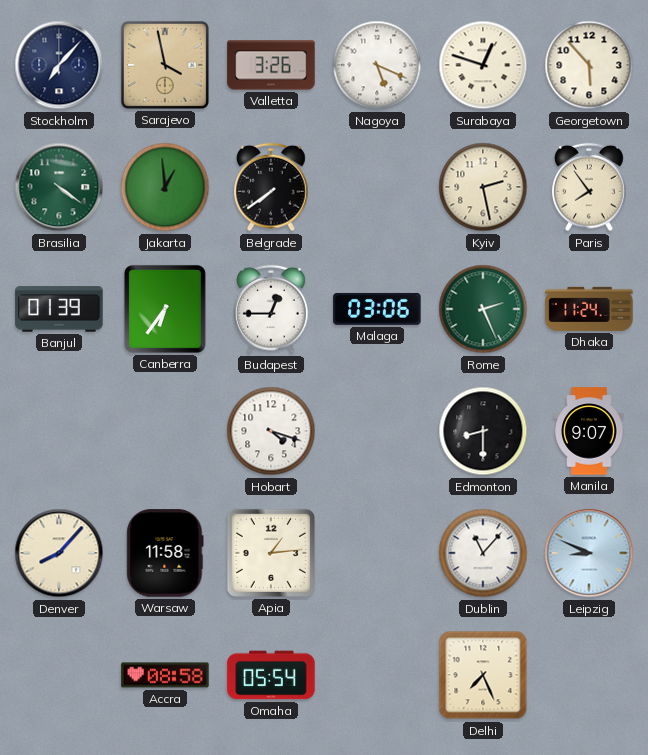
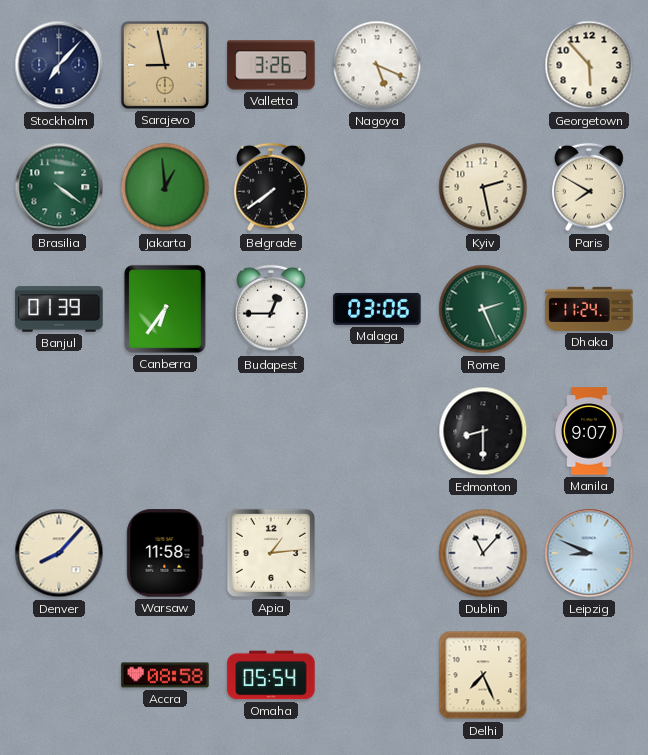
Sarajevo: 3:58 -> 8:58 (165, 65)
Surabaya: 12:48 -> none (483, 65)
Paris: 7:54 -> 7:50 (589, 187)
Hobart: 4:18 -> none (271, 431)
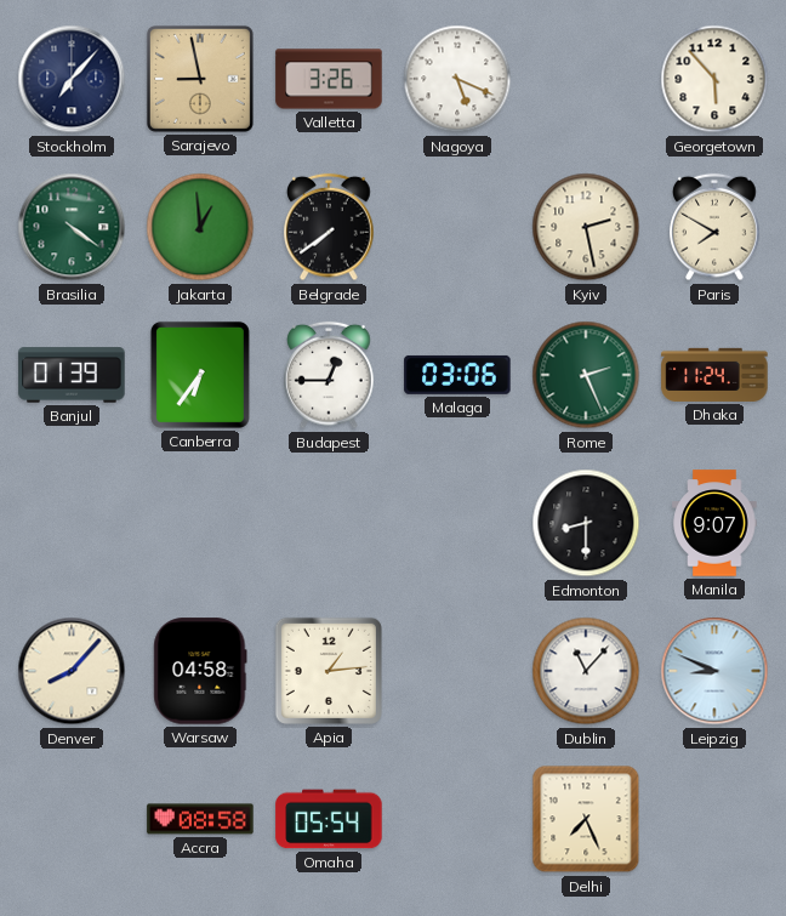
Warsaw: 11:58 -> 04:58 (200, 671)
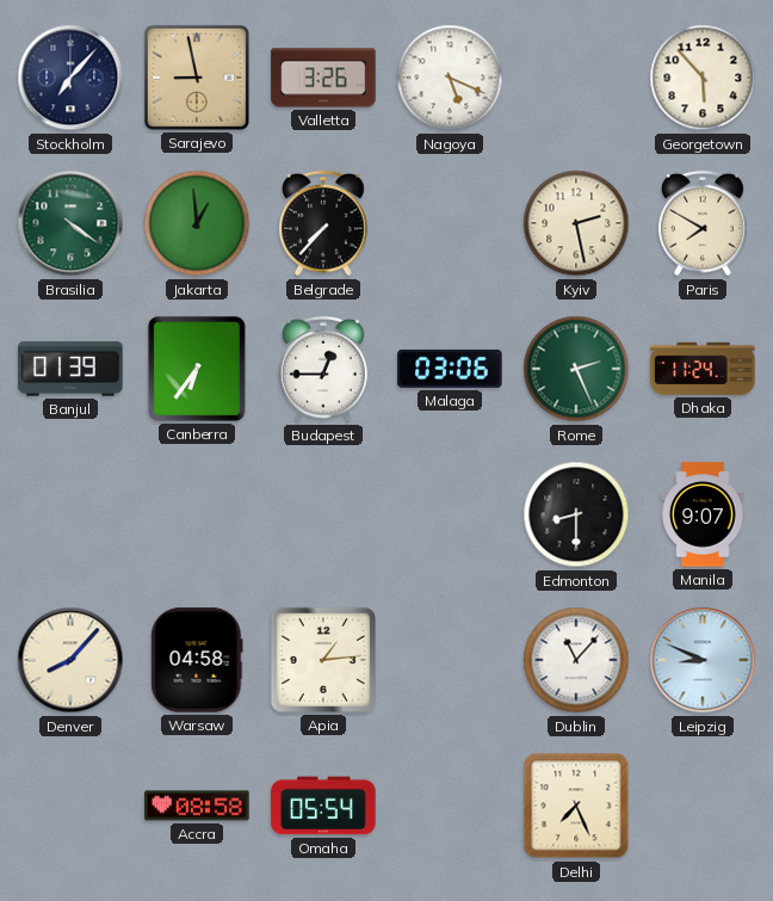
Belgrade: 7:39 -> 7:37 (323, 223)
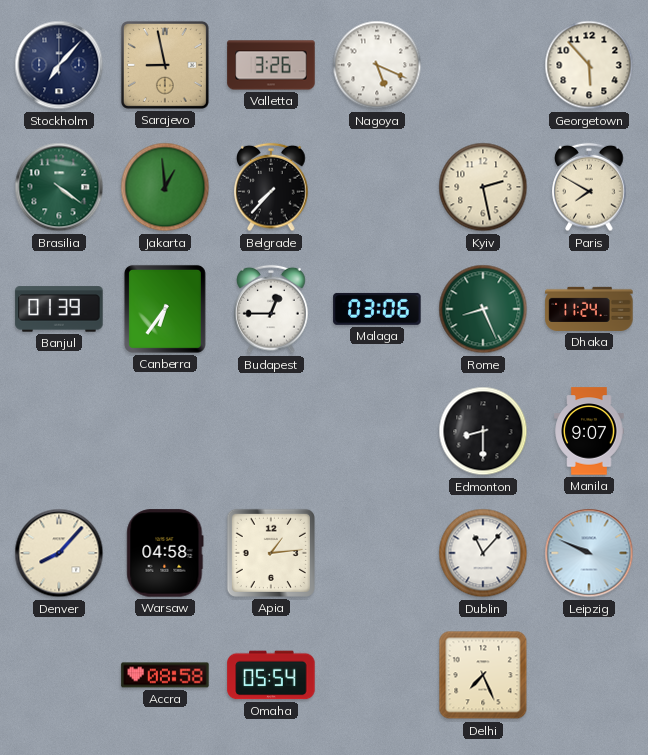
Rome: 2:26 -> 8:26 (483, 309)
Leipzig: 8:49 -> 9:49 (589, 553)
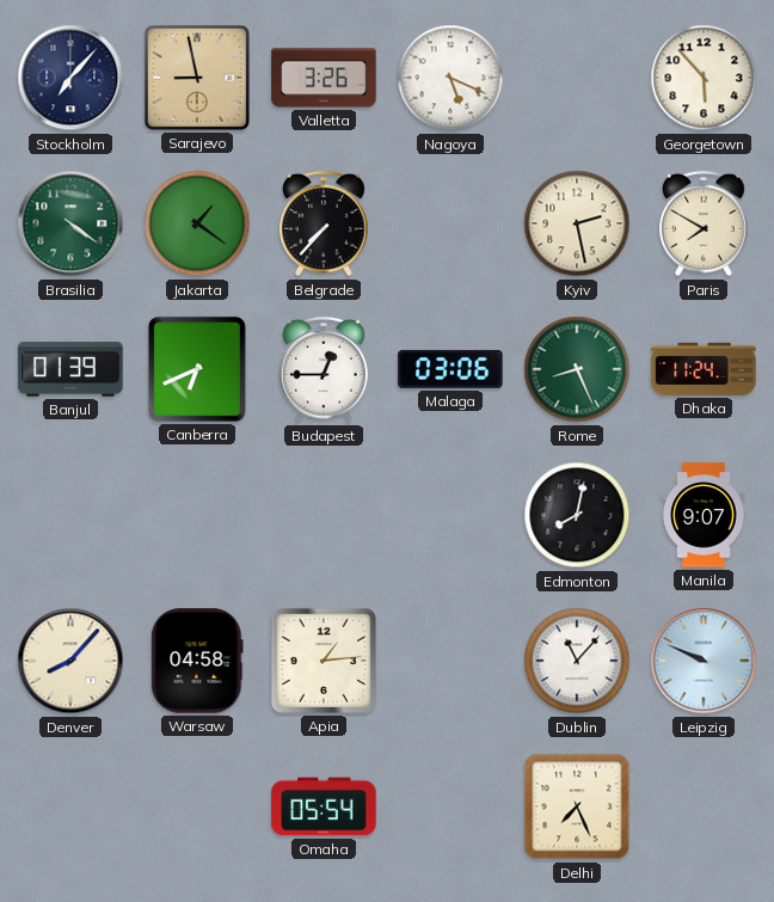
Jakarta: 12:59 -> 1:21 (197, 223)
Canberra: 6:36 -> 6:41 (197, 369)
Edmonton: 8:30 -> 8:02 (577, 515)
Accra: 08:58 -> none (165, 675)
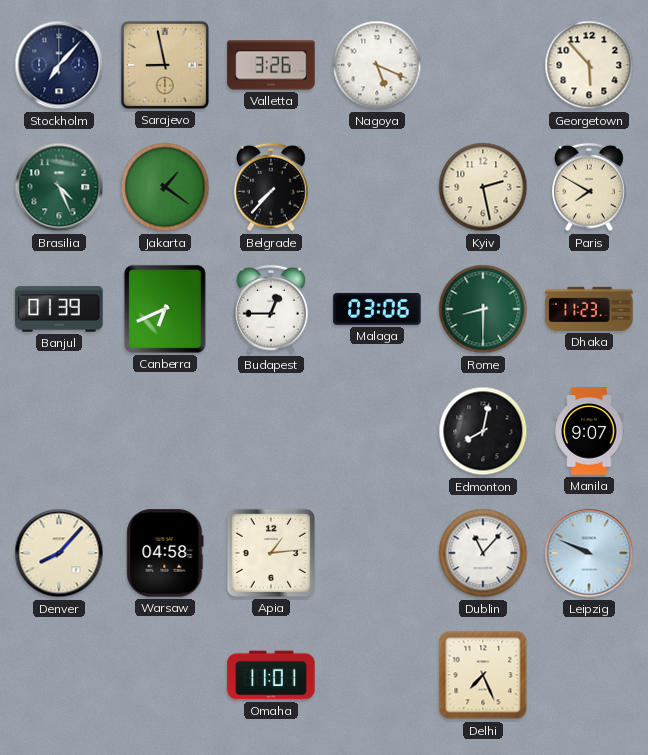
Brasilia: 4:21 -> 4:26 (59, 187)
Rome: 8:26 -> 8:30 (483, 309)
Dhaka: 11:24 -> 11:23 (589, 309)
Omaha: 05:54 -> 11:01 (271, 675)
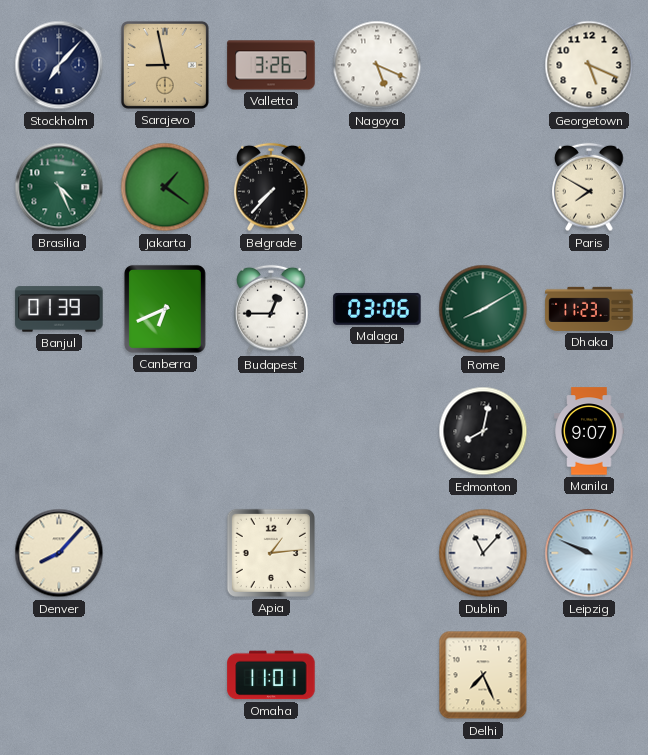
Georgetown: 5:53 -> 5:19 (589, 65)
Kyiv: 2:28 -> none (483, 187)
Rome: 8:30 -> 8:10 (483, 309)
Warsaw: 04:58 -> none (165, 553)
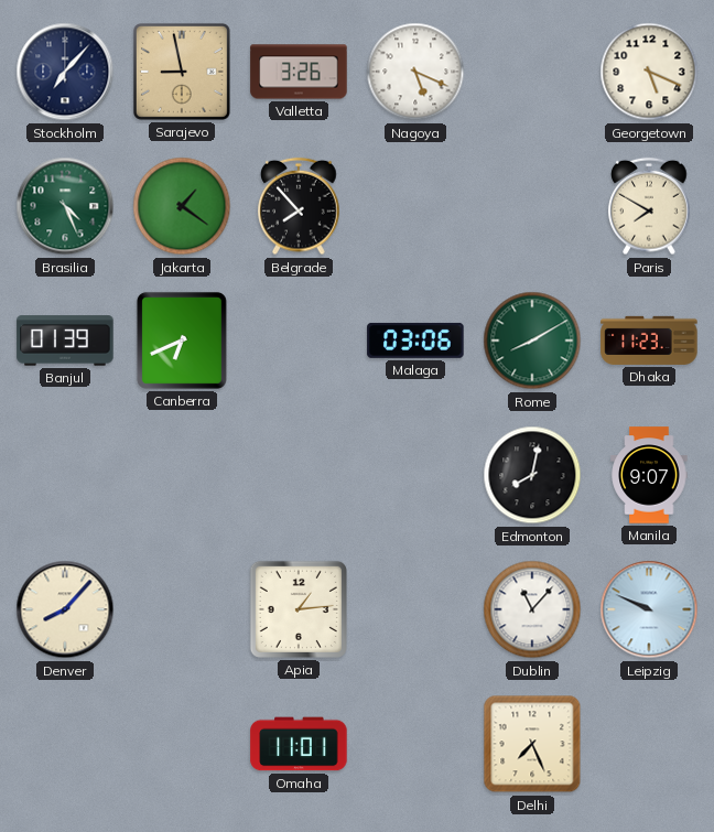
Belgrade: 7:37 -> 7:53 (299, 206)
Budapest: 12:45 -> none (271, 309)
